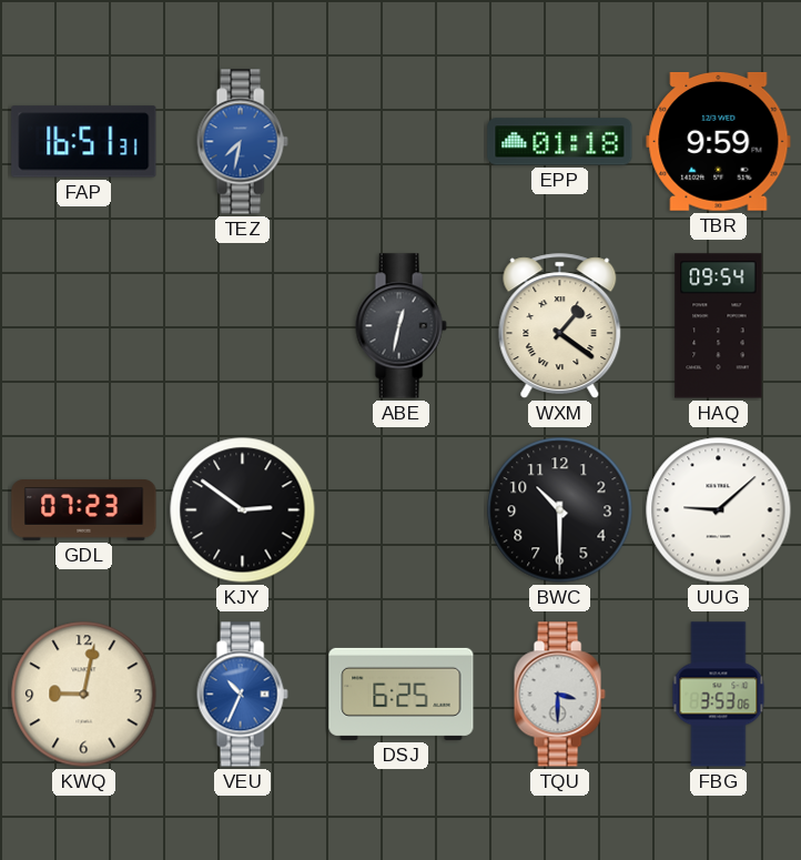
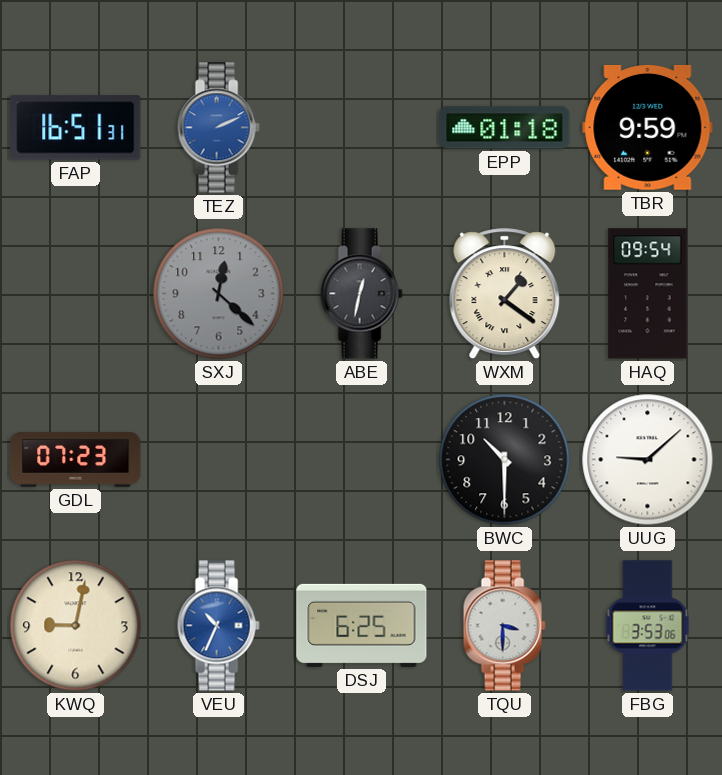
TEZ: 7:32 -> 2:11 (218, 128)
SXJ: none -> 12:22 (219, 294)
KJY: 2:51 -> none (243, 510)
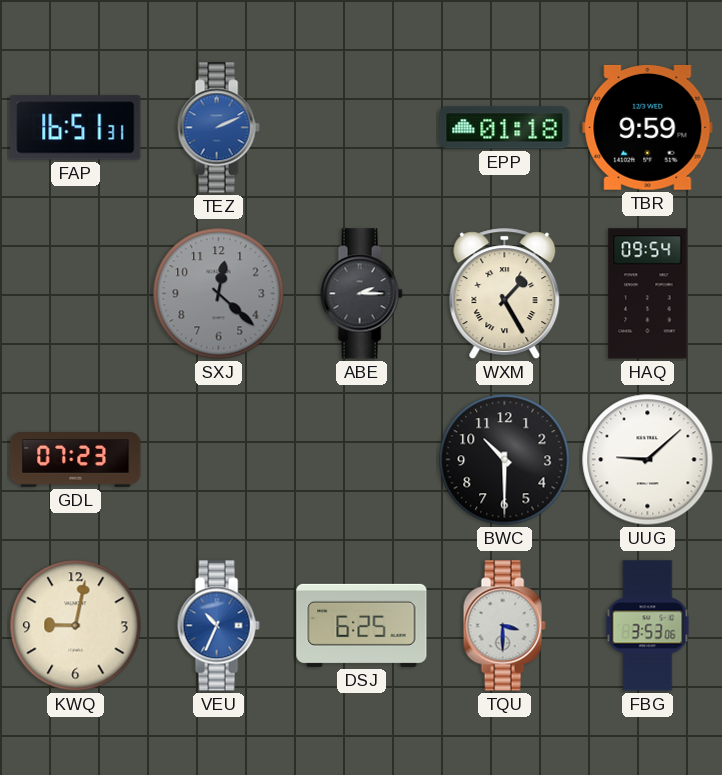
ABE: 12:32 -> 2:15 (361, 294)
WXM: 1:21 -> 1:25 (505, 294)
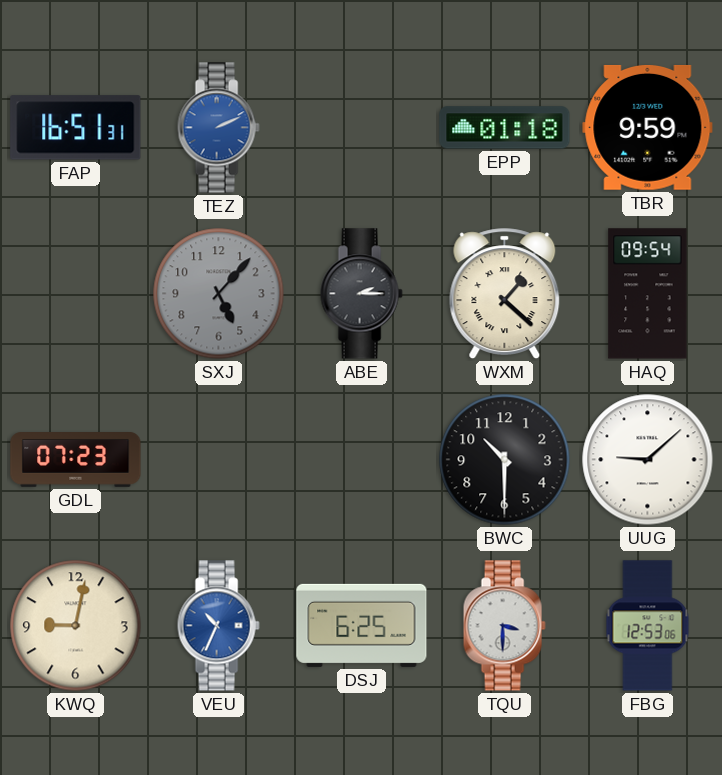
SXJ: 12:22 -> 5:07 (219, 294)
WXM: 1:25 -> 1:22 (505, 294)
FBG: 3:53 -> 12:53 (648, 626)
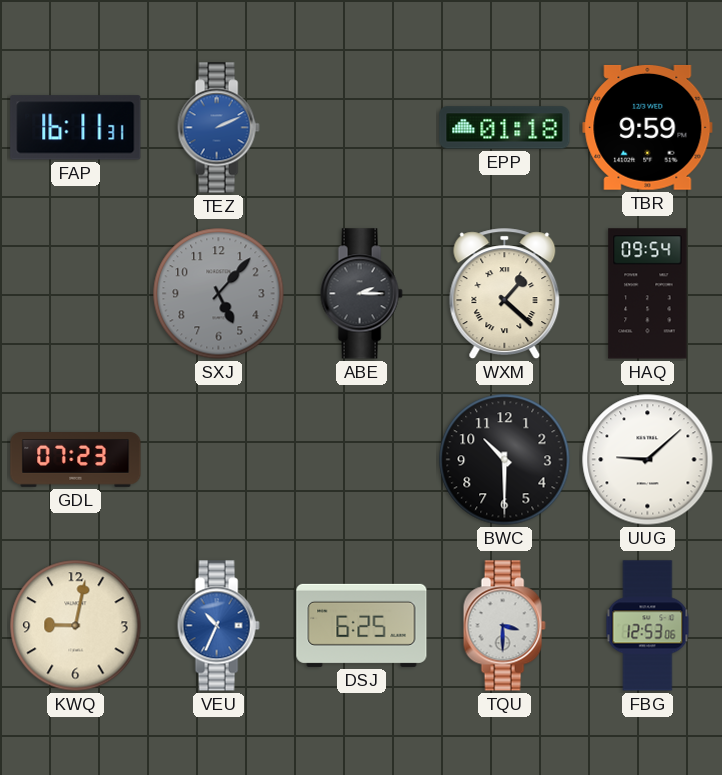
FAP: 16:51 -> 16:11 (76, 128)
